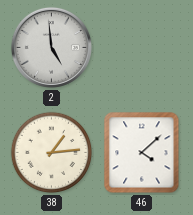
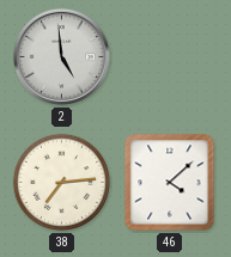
38: 1:14 -> 7:14 (62, 183)
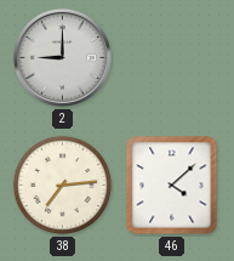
2: 4:59 -> 9:00 (62, 57)
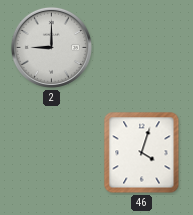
38: 7:14 -> none (63, 186)
46: 4:08 -> 4:03 (142, 153)
